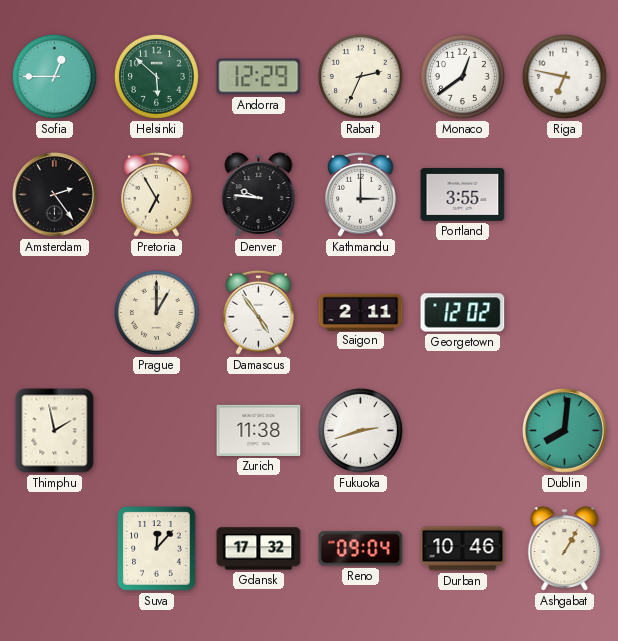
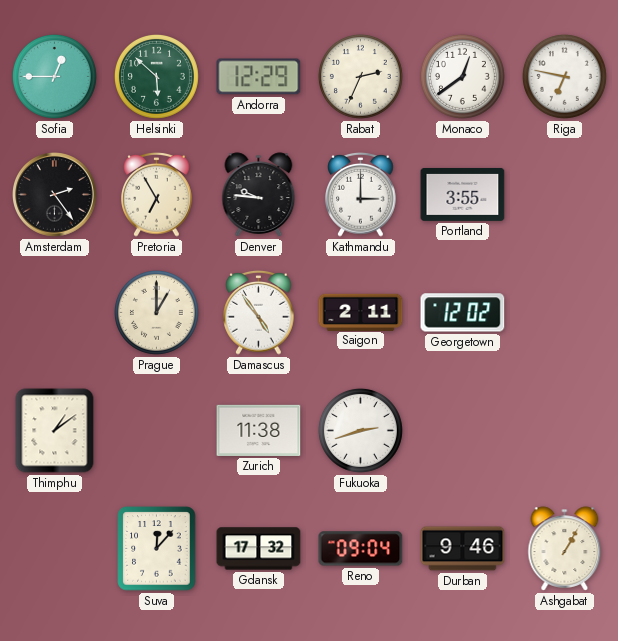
Thimphu: 1:58 -> 1:09 (55, 431)
Dublin: 8:01 -> none (565, 431)
Durban: 10:46 -> 9:46 (463, 549)
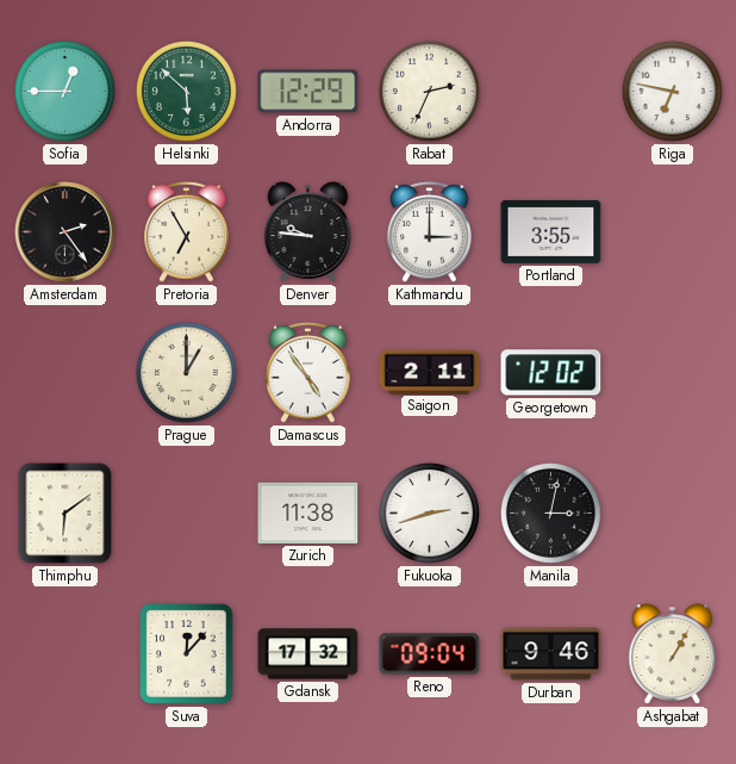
Monaco: 12:39 -> none (462, 76)
Thimphu: 1:09 -> 6:09 (66, 514)
Manila: none -> 3:02 (550, 513)
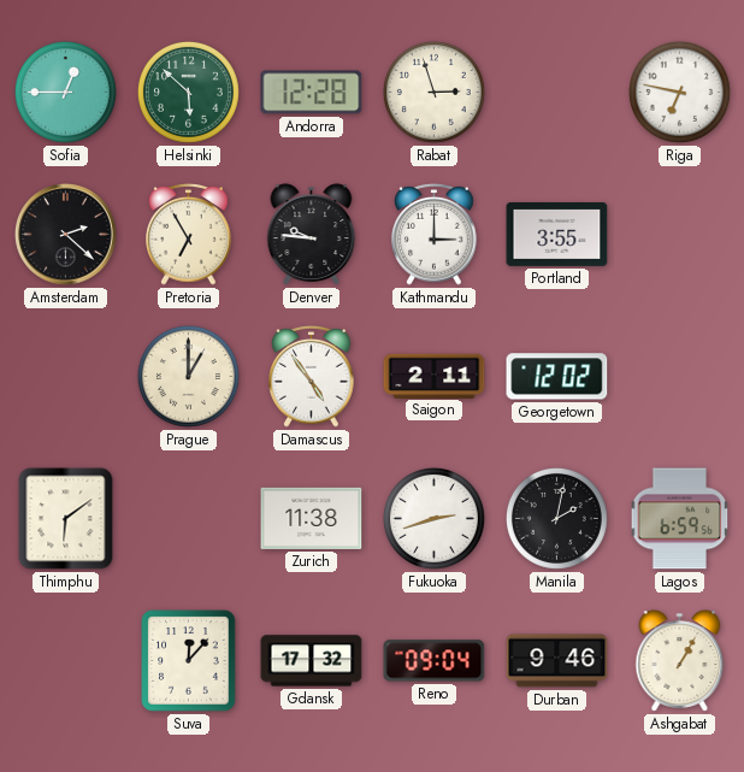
Andorra: 12:29 -> 12:28 (312, 93)
Rabat: 2:34 -> 2:57 (433, 92)
Amsterdam: 2:24 -> 2:22 (66, 235)
Manila: 3:02 -> 2:02 (556, 518)
Lagos: none -> 6:59 (680, 519)
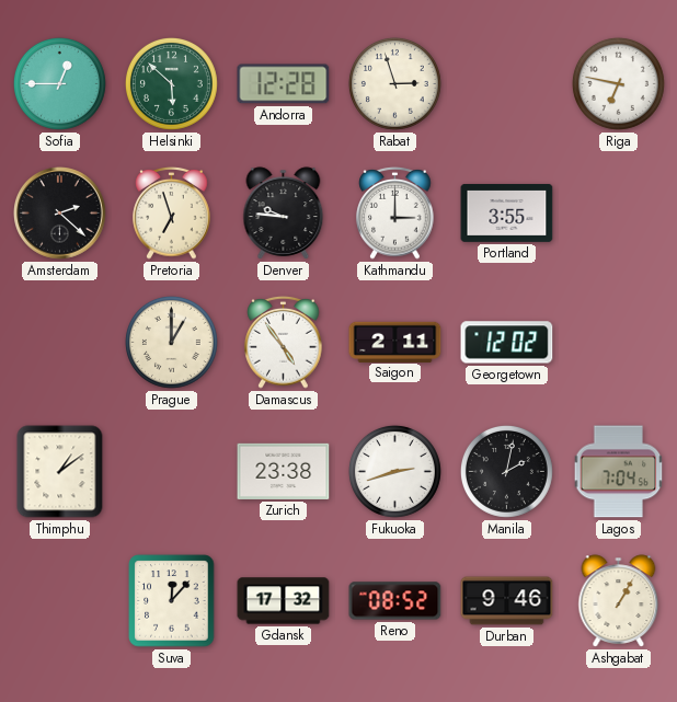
Pretoria: 6:55 -> 6:57 (172, 212)
Thimphu: 6:09 -> 1:09 (60, 472)
Zurich: 11:38 -> 23:38 (284, 471)
Lagos: 6:59 -> 7:04 (619, 472)
Reno: 09:04 -> 08:52 (395, 601)
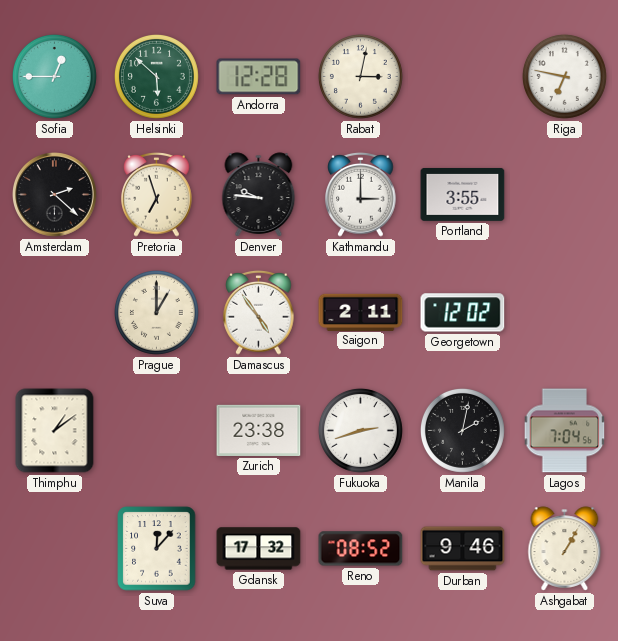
Rabat: 2:57 -> 3:02 (360, 76)
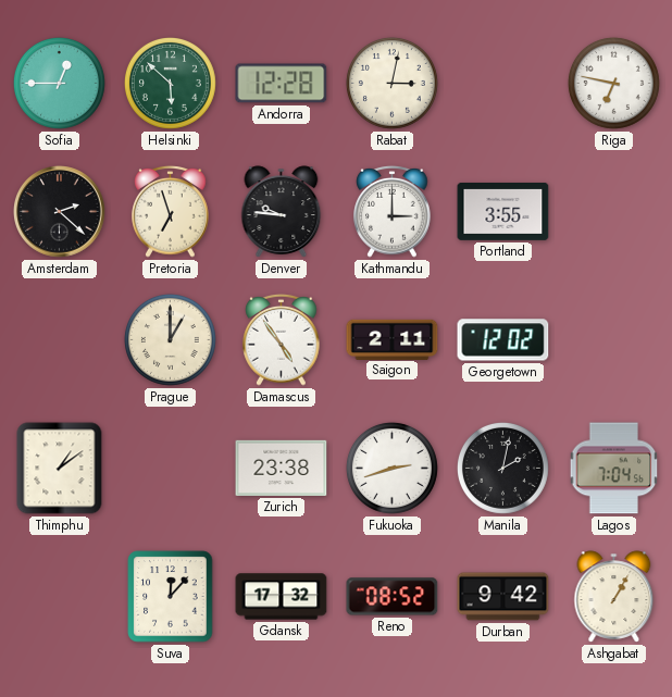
Durban: 9:46 -> 9:42 (503, 597)
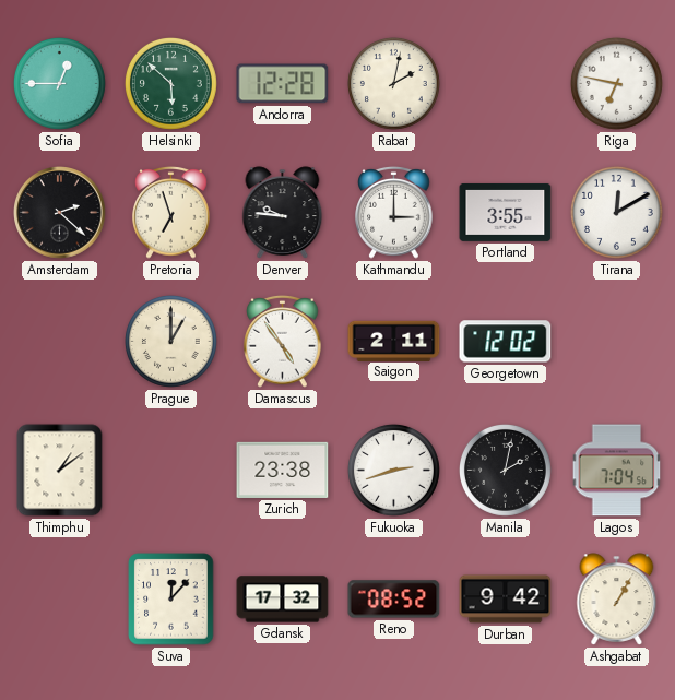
Rabat: 3:02 -> 2:02 (393, 83)
Tirana: none -> 12:10 (616, 212)
